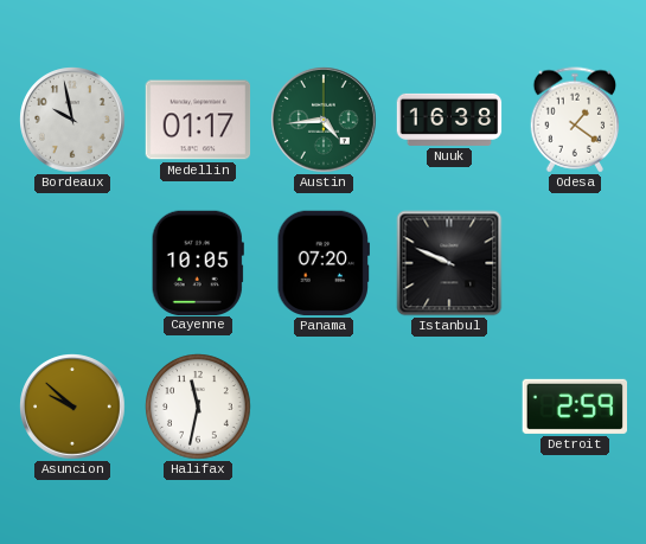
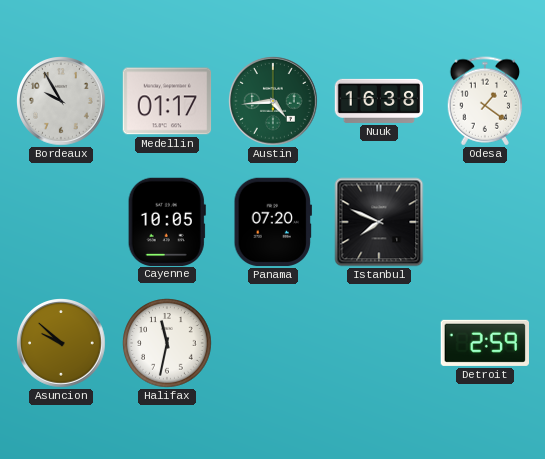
Bordeaux: 9:58 -> 9:55 (61, 101)
Istanbul: 9:49 -> 7:49 (379, 222)
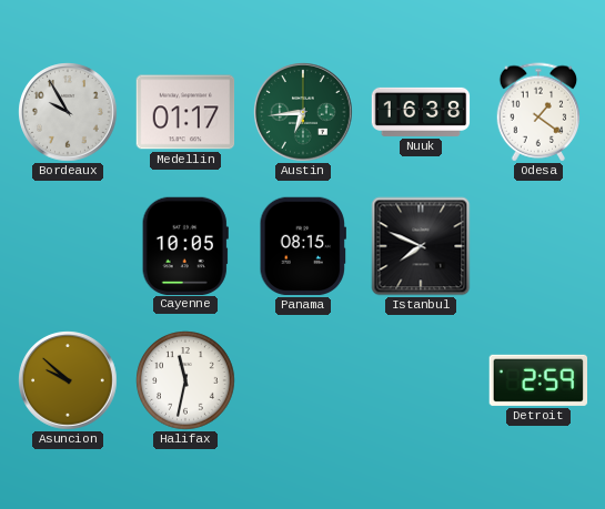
Austin: 4:44 -> 6:44 (303, 112)
Panama: 07:20 -> 08:15 (303, 246)
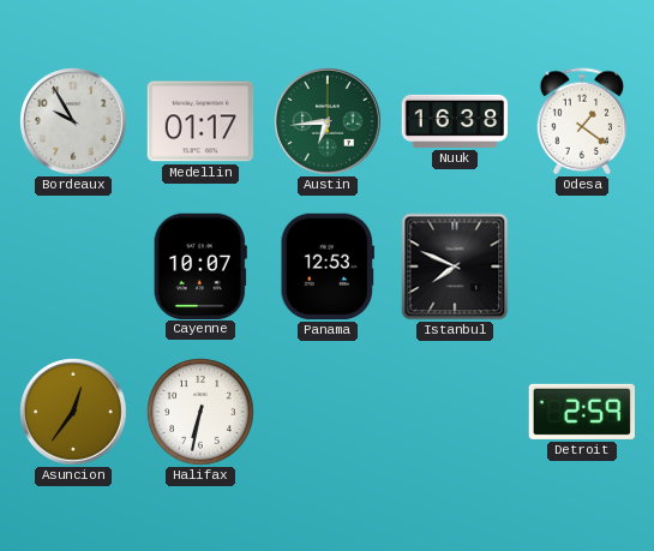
Cayenne: 10:05 -> 10:07 (200, 265)
Panama: 08:15 -> 12:53 (328, 266)
Asuncion: 9:52 -> 12:36 (73, 412)
Halifax: 11:32 -> 6:32 (200, 412)
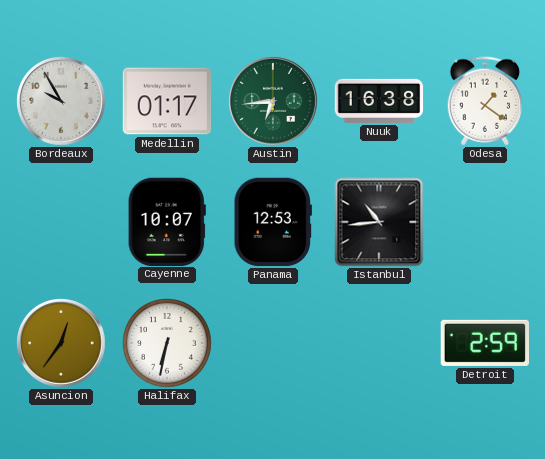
Istanbul: 7:49 -> 10:44 (379, 222)
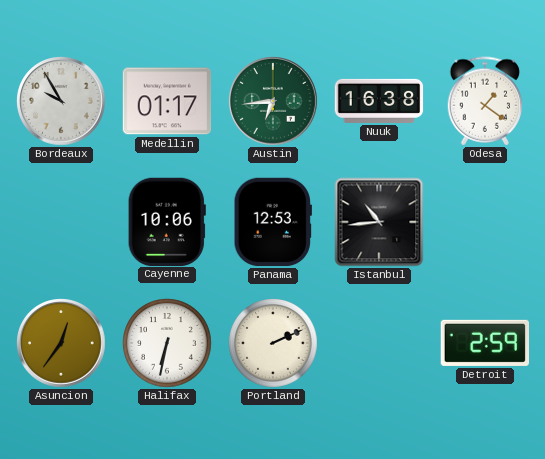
Cayenne: 10:07 -> 10:06 (167, 221)
Portland: none -> 2:11 (273, 343)
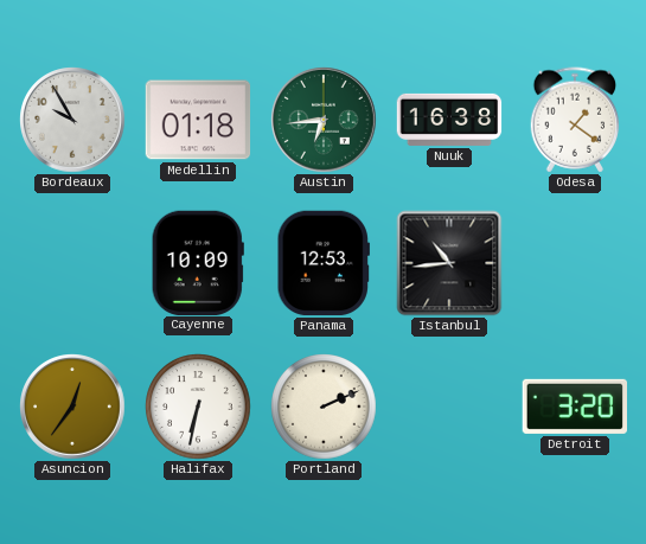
Medellin: 01:17 -> 01:18 (198, 120)
Cayenne: 10:06 -> 10:09 (198, 262)
Detroit: 2:59 -> 3:20 (574, 407)
